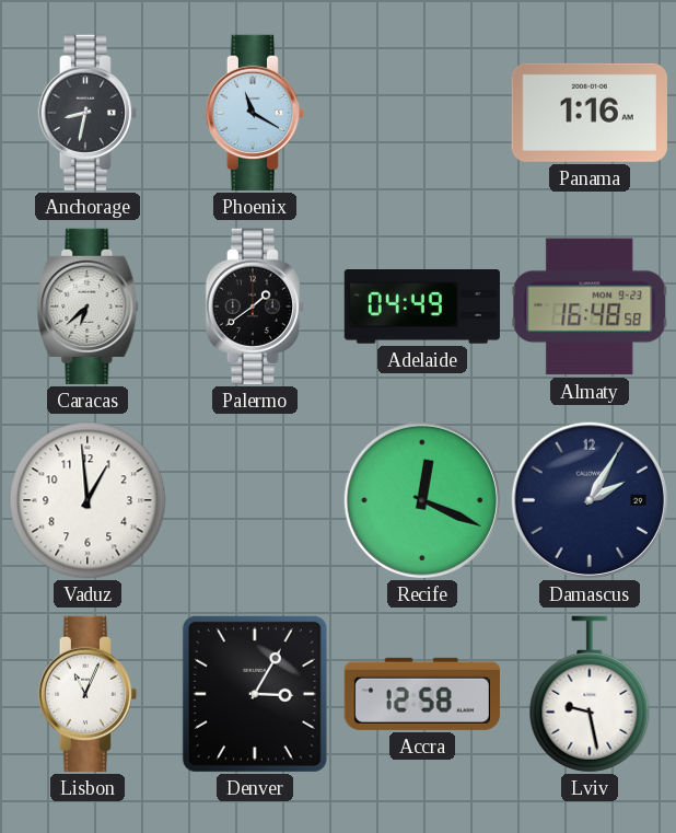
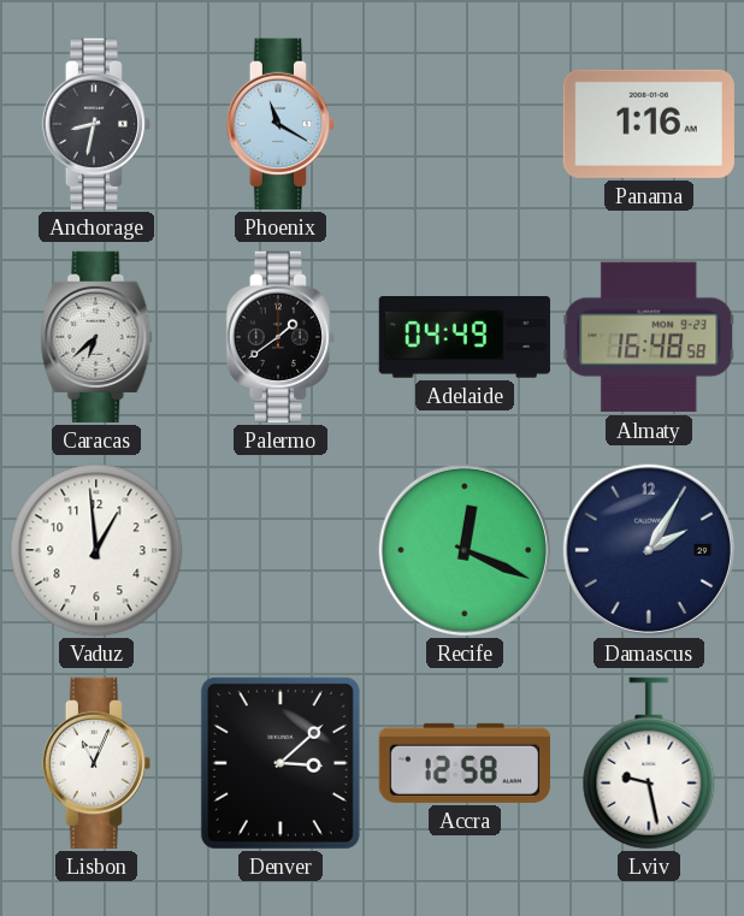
Denver: 3:05 -> 3:08 (281, 763)
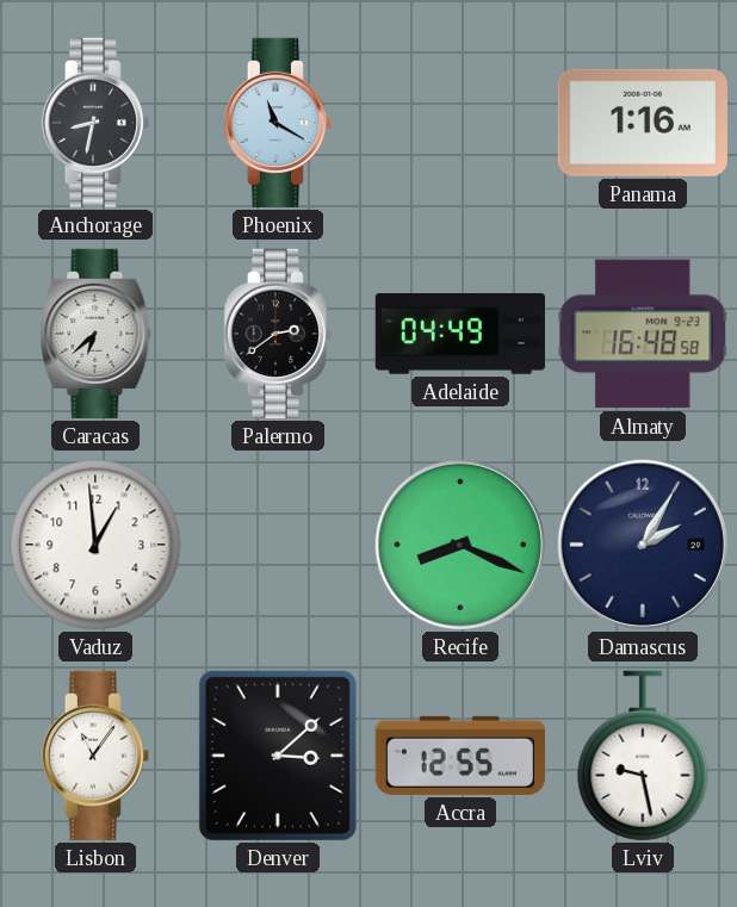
Palermo: 1:39 -> 2:39 (277, 334)
Recife: 12:19 -> 8:19 (460, 545)
Lisbon: 11:04 -> 11:06 (94, 756)
Accra: 12:58 -> 12:55 (460, 756)
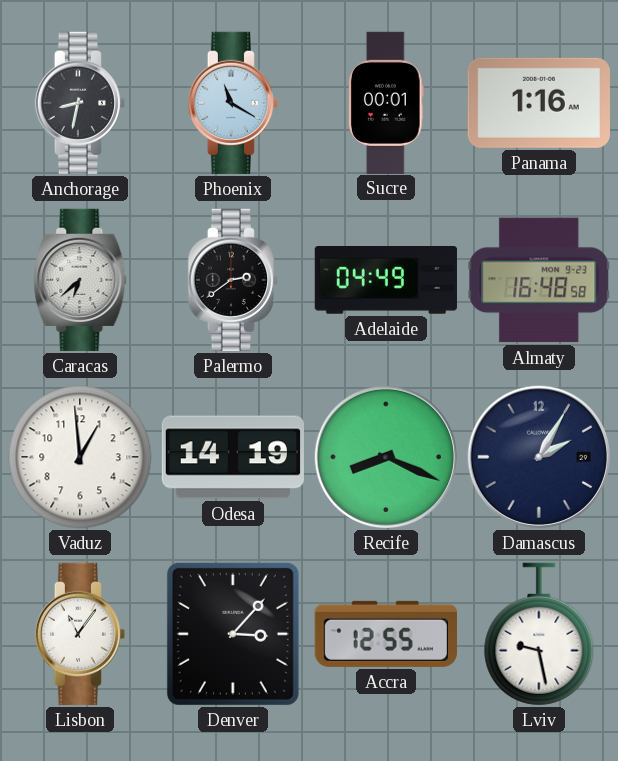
Sucre: none -> 00:01 (387, 102)
Odesa: none -> 14:19 (233, 457)
Denver: 3:08 -> 3:07 (233, 634)
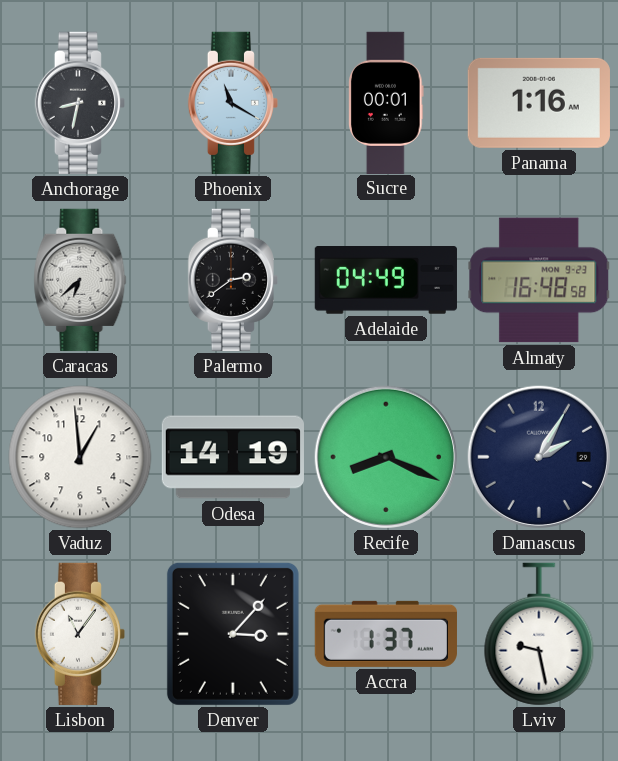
Accra: 12:55 -> 1:37 (386, 634)
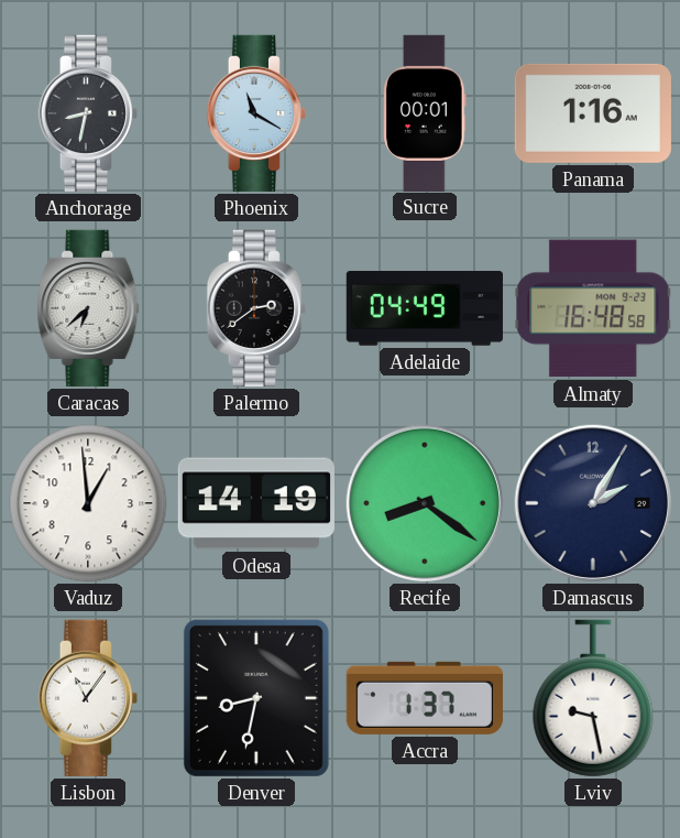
Recife: 8:19 -> 8:21 (425, 503)
Denver: 3:07 -> 8:32 (256, 698)
